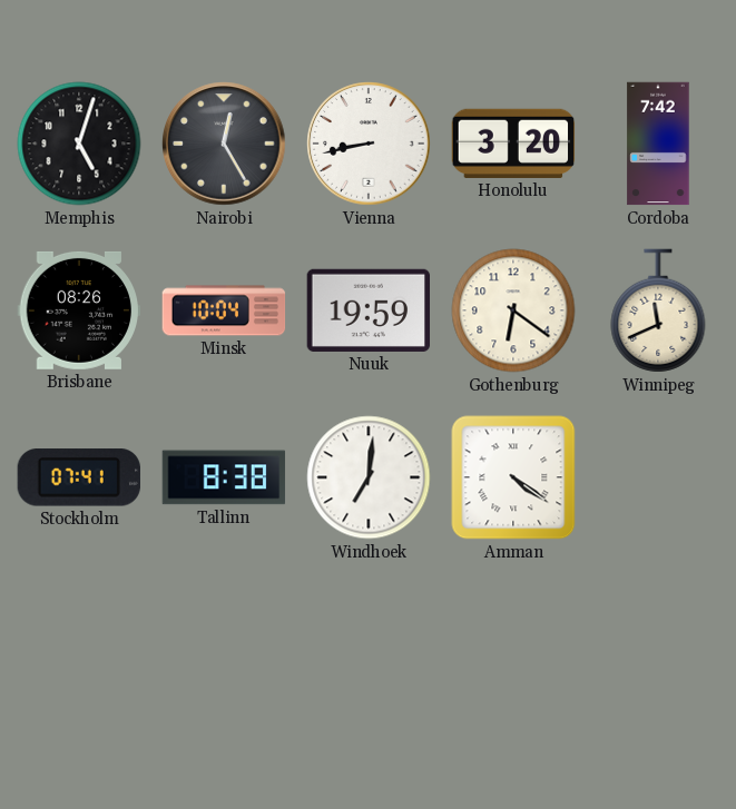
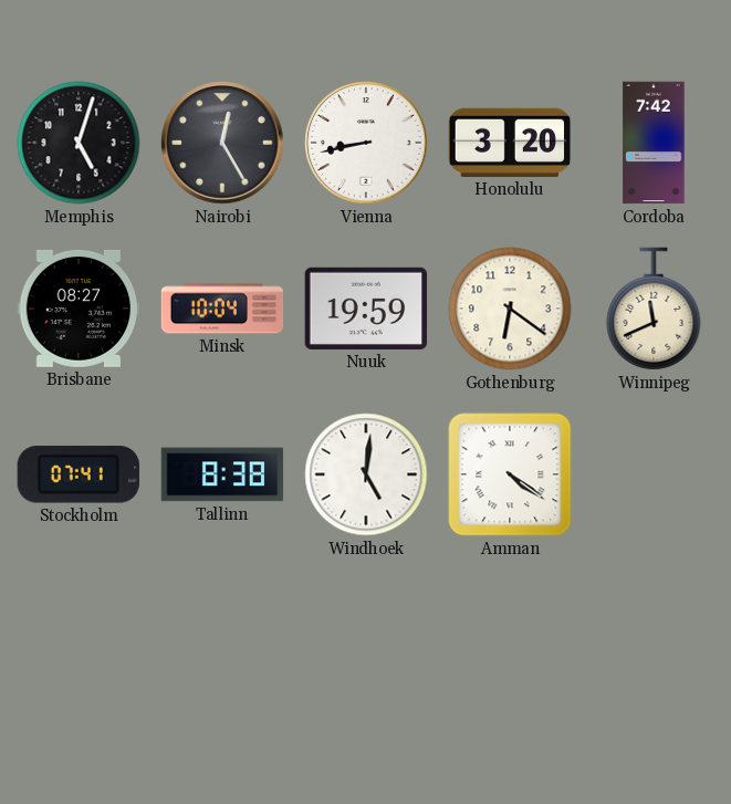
Brisbane: 08:26 -> 08:27 (79, 309)
Windhoek: 7:01 -> 5:01 (366, 474)
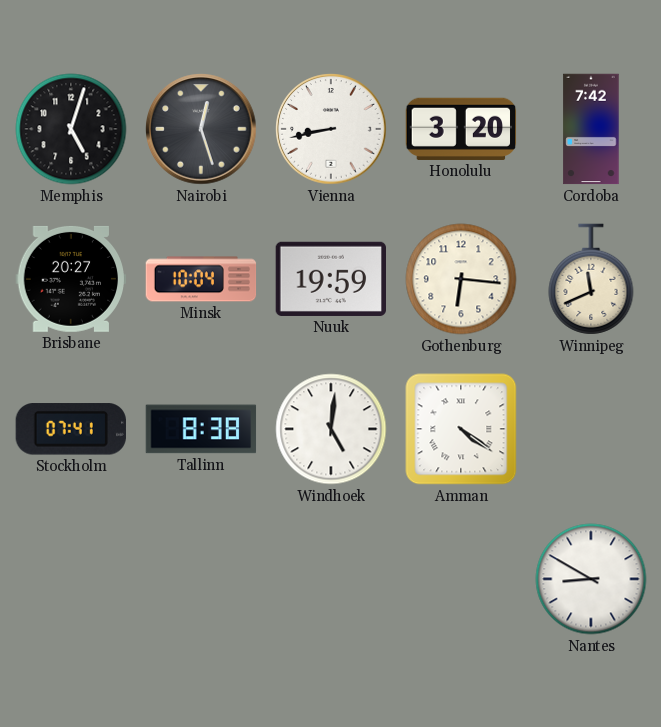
Nairobi: 12:25 -> 12:27 (201, 129)
Brisbane: 08:27 -> 20:27 (71, 279)
Gothenburg: 6:21 -> 6:16 (461, 279)
Nantes: none -> 8:50 (591, 579)
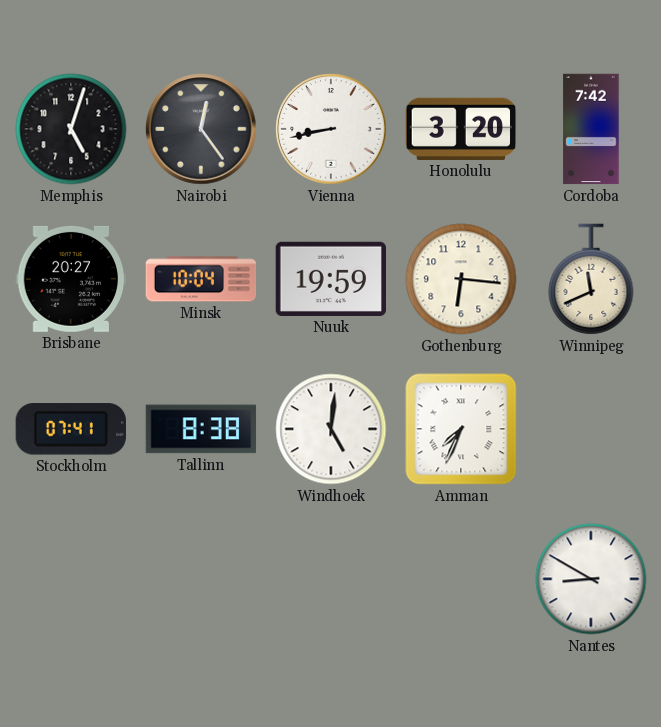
Nairobi: 12:27 -> 12:24 (201, 129)
Amman: 4:21 -> 7:34 (461, 429)
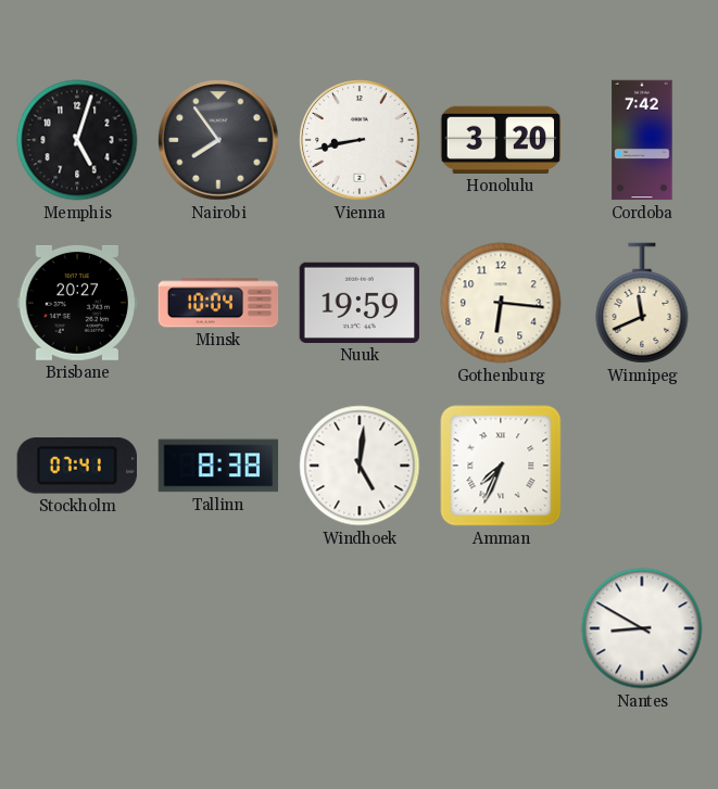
Nairobi: 12:24 -> 7:54 (218, 140)
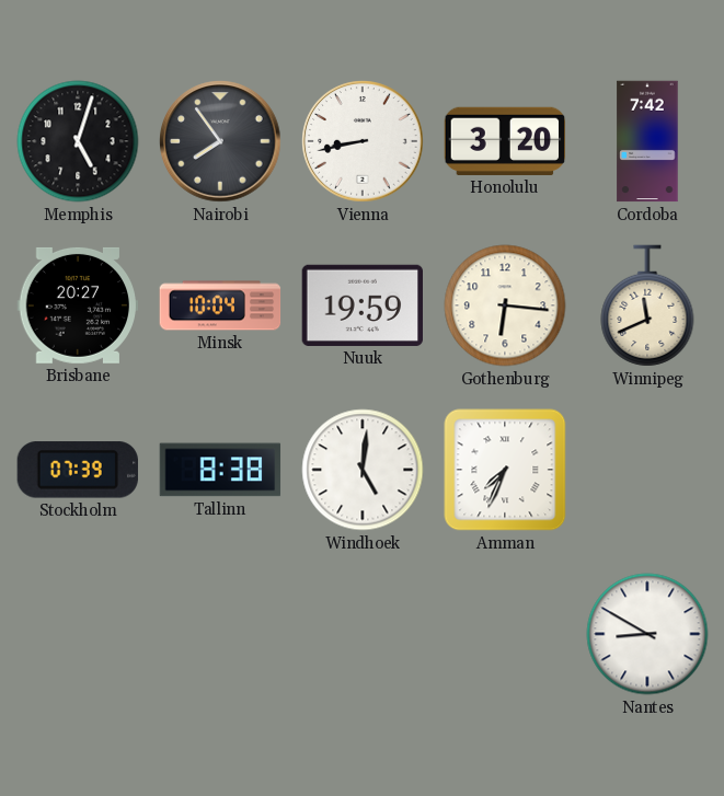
Stockholm: 07:41 -> 07:39 (78, 470)
